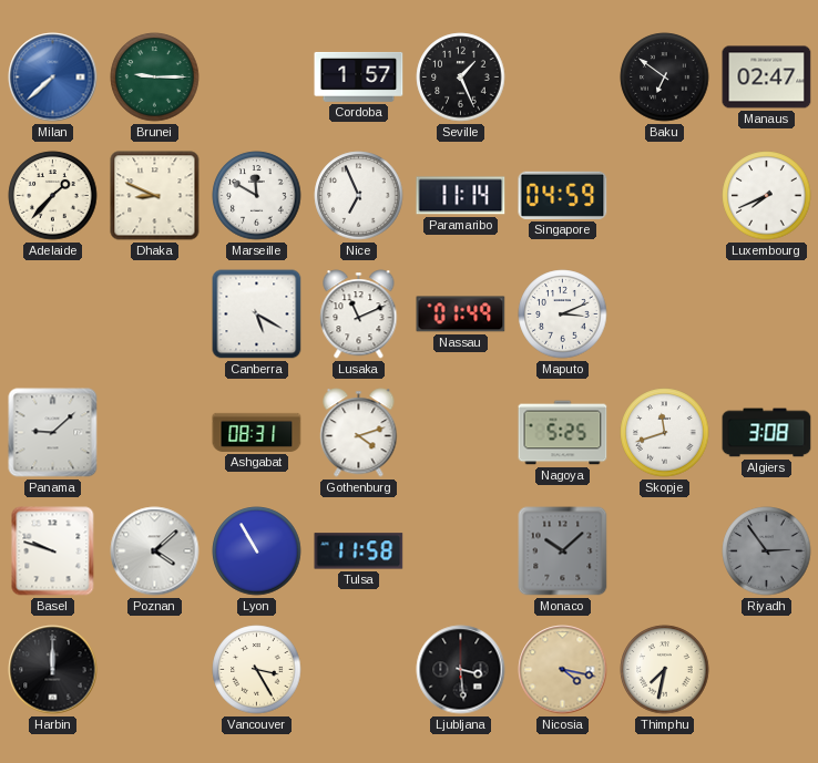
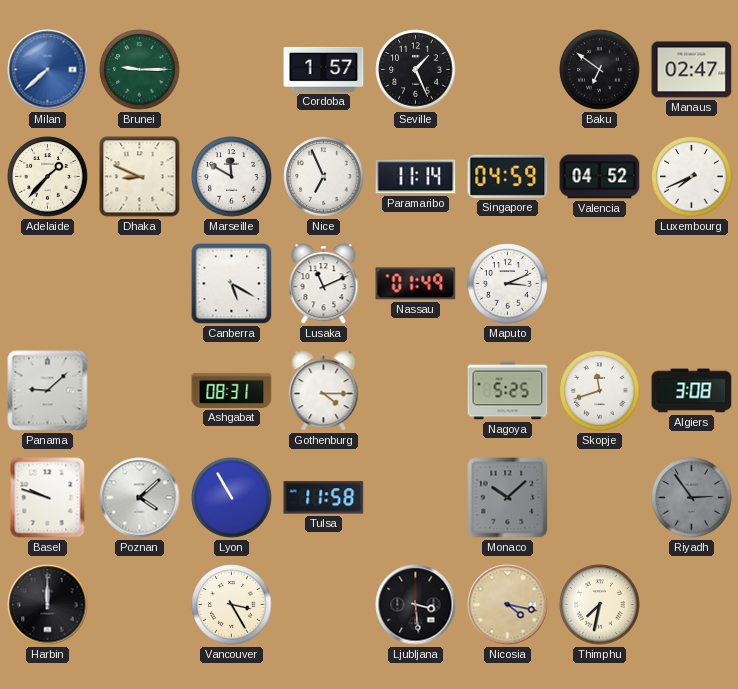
Valencia: none -> 04:52 (600, 177)
Gothenburg: 4:12 -> 4:15 (324, 391)
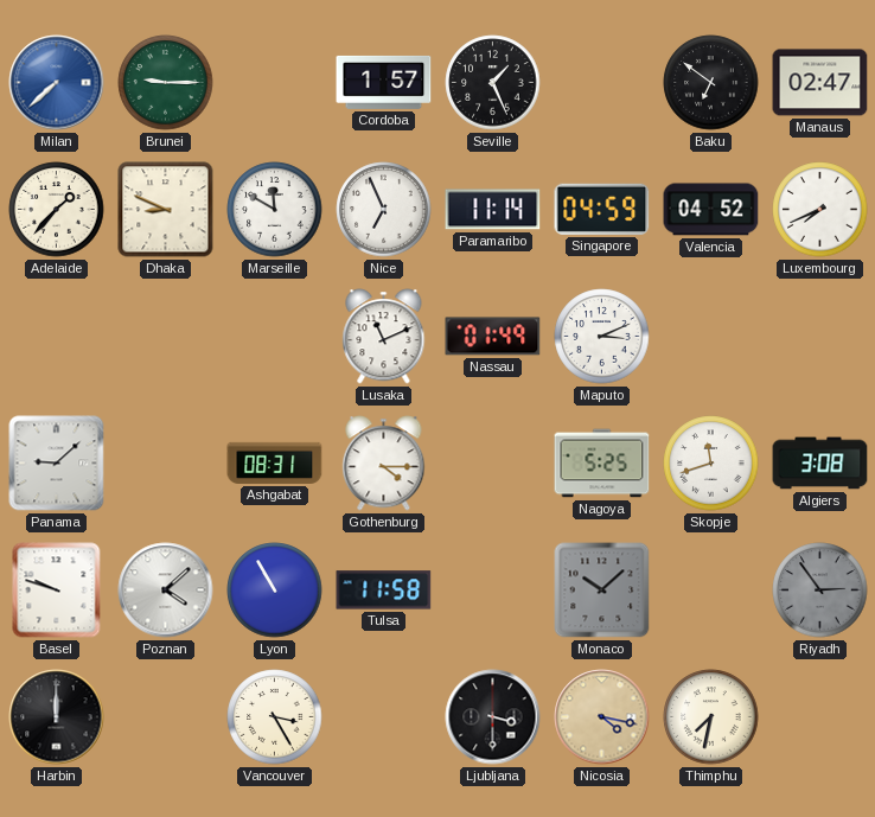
Canberra: 5:20 -> none (232, 284)
Ljubljana: 3:29 -> 3:30 (493, 717)
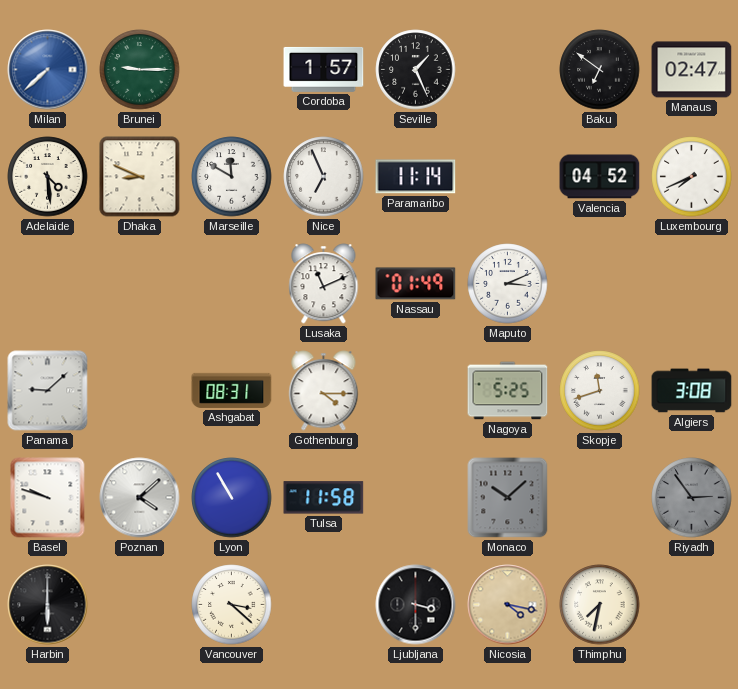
Adelaide: 1:37 -> 4:29 (48, 177)
Singapore: 04:59 -> none (602, 209)
Harbin: 12:00 -> 6:00 (48, 605)
Vancouver: 3:25 -> 3:22 (232, 605)
